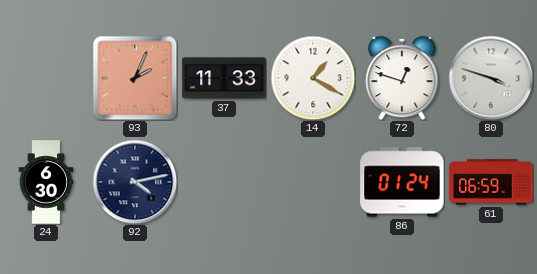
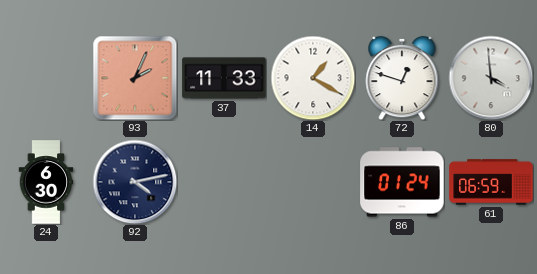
80: 3:48 -> 3:59 (491, 78)
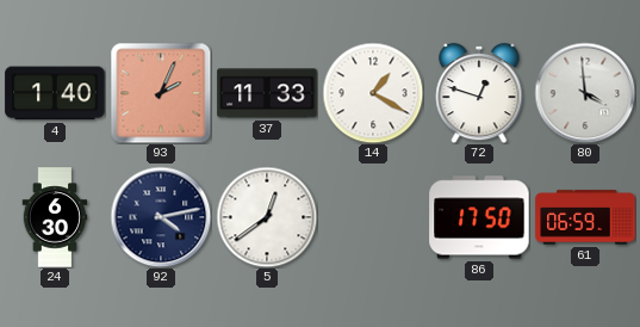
4: none -> 1:40 (55, 93)
5: none -> 12:39 (267, 217)
86: 01:24 -> 17:50 (479, 217)
